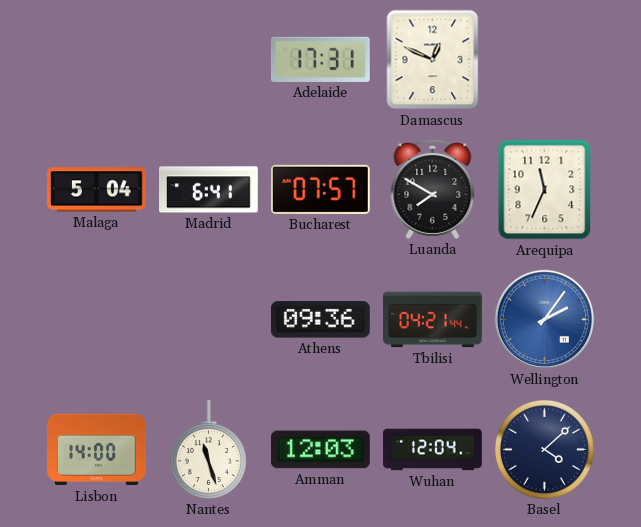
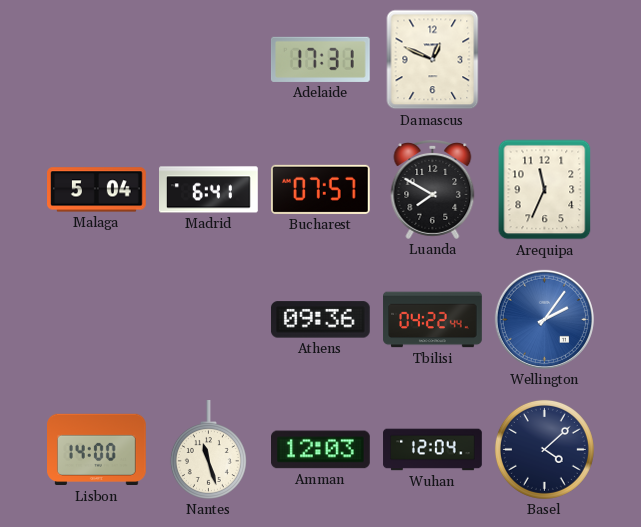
Tbilisi: 04:21 -> 04:22 (433, 320)
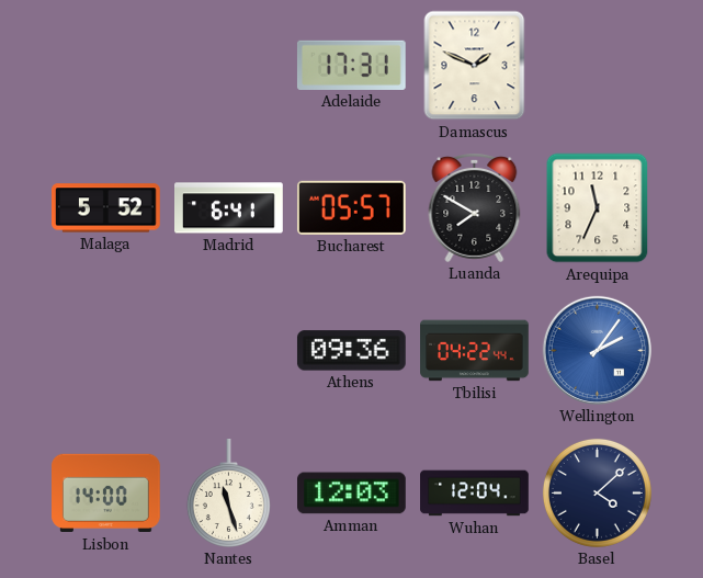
Damascus: 12:49 -> 1:49 (475, 66)
Malaga: 5:04 -> 5:52 (106, 208)
Bucharest: 07:57 -> 05:57 (351, 207)
